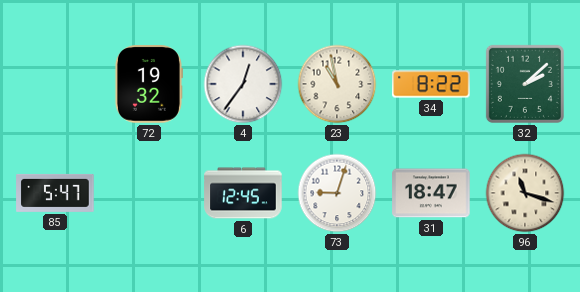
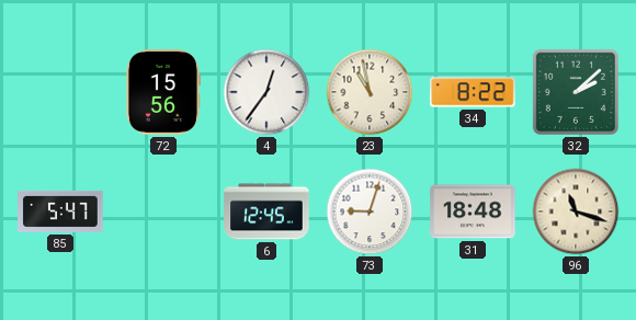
72: 19:32 -> 15:56 (162, 92)
31: 18:47 -> 18:48 (473, 212)
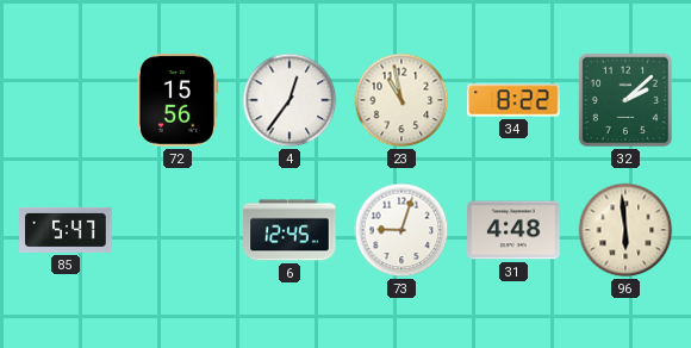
31: 18:48 -> 4:48 (513, 230)
96: 11:18 -> 5:59 (625, 230)
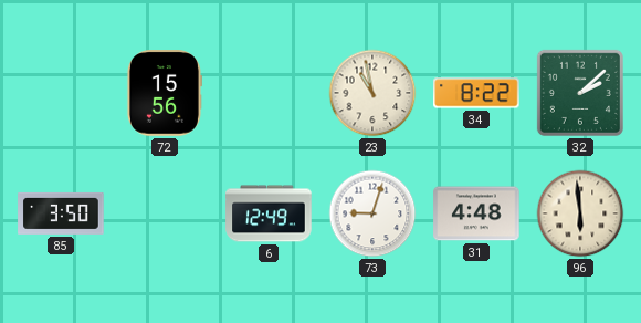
4: 12:36 -> none (290, 100)
85: 5:47 -> 3:50 (61, 213)
6: 12:45 -> 12:49 (269, 213)
